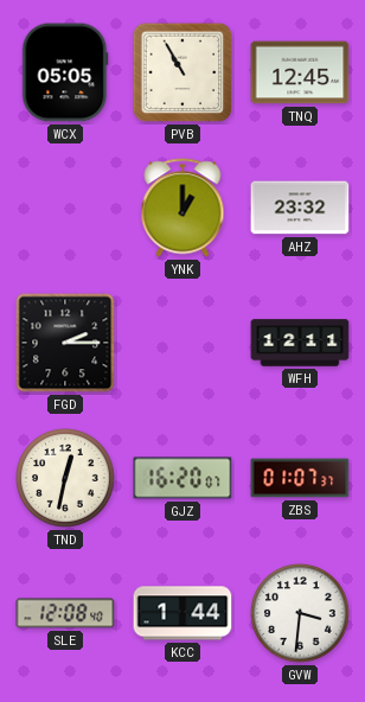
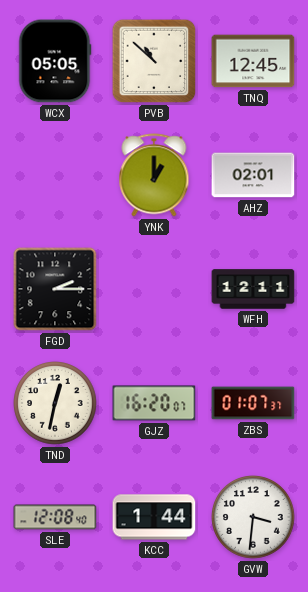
PVB: 10:55 -> 10:52 (154, 61)
AHZ: 23:32 -> 02:01 (253, 175)
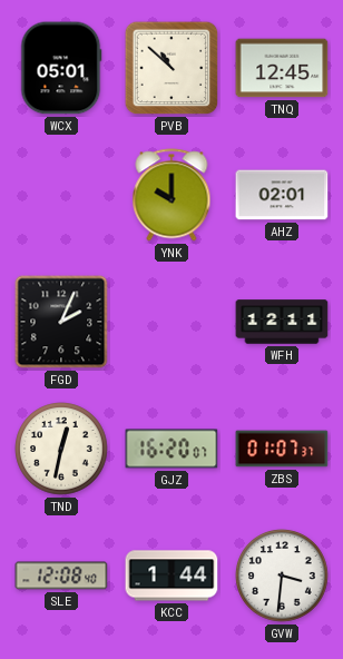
WCX: 05:05 -> 05:01 (61, 68)
YNK: 1:00 -> 10:00 (171, 195)
FGD: 2:15 -> 2:04 (61, 322)
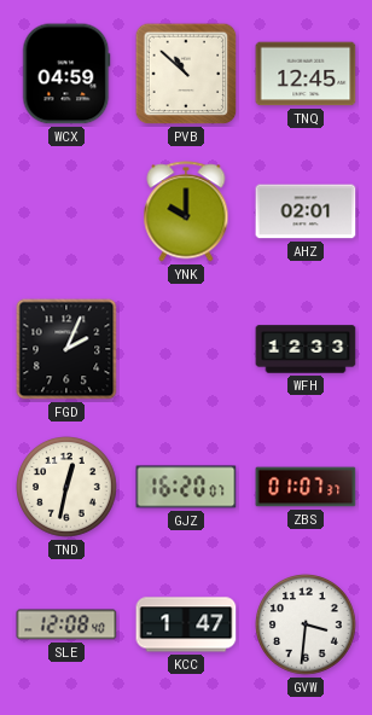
WCX: 05:01 -> 04:59 (66, 74)
WFH: 12:11 -> 12:33 (306, 349)
KCC: 1:44 -> 1:47 (186, 624)
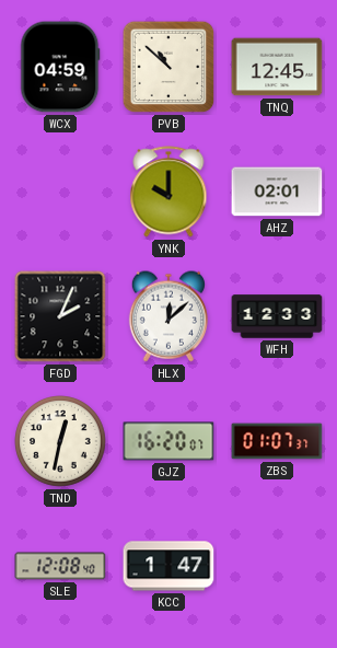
HLX: none -> 12:08 (168, 316)
GVW: 3:31 -> none (306, 624)
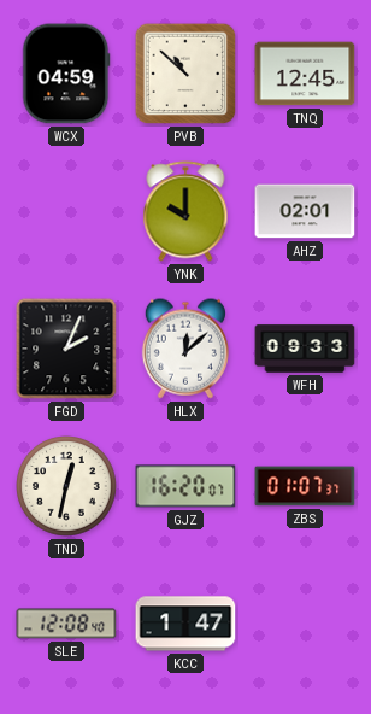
WFH: 12:33 -> 09:33 (305, 349)
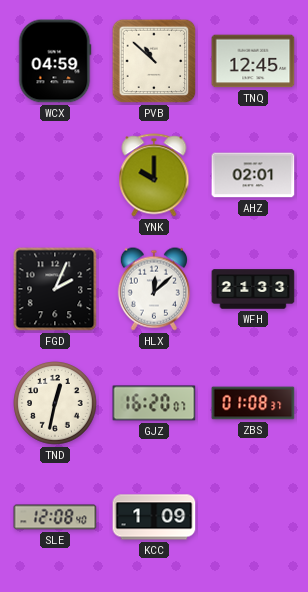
WFH: 09:33 -> 21:33 (253, 289)
ZBS: 01:07 -> 01:08 (253, 403)
KCC: 1:47 -> 1:09 (154, 517)
